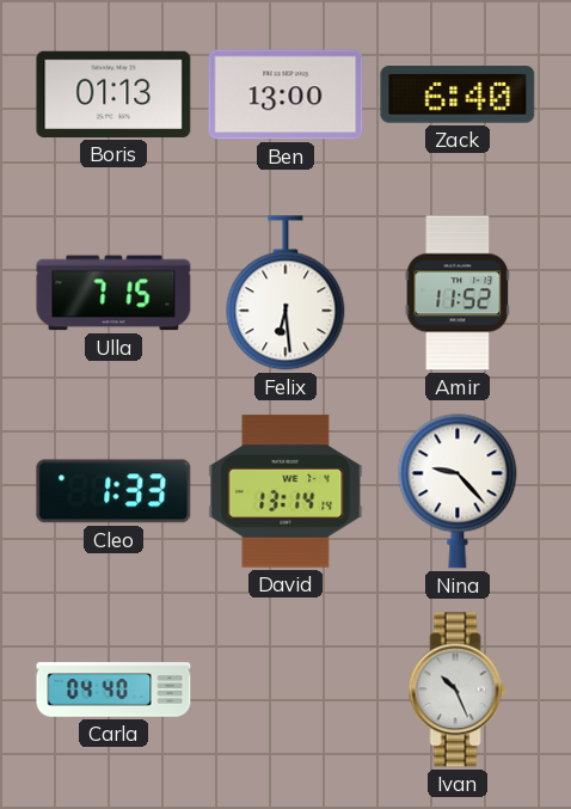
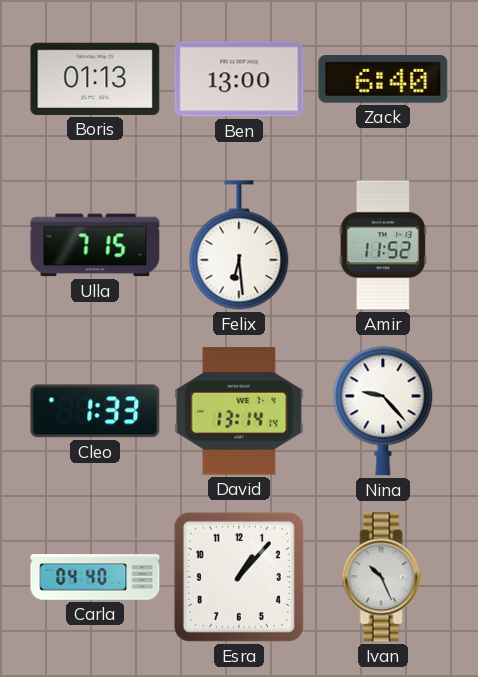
Esra: none -> 1:07 (239, 577)
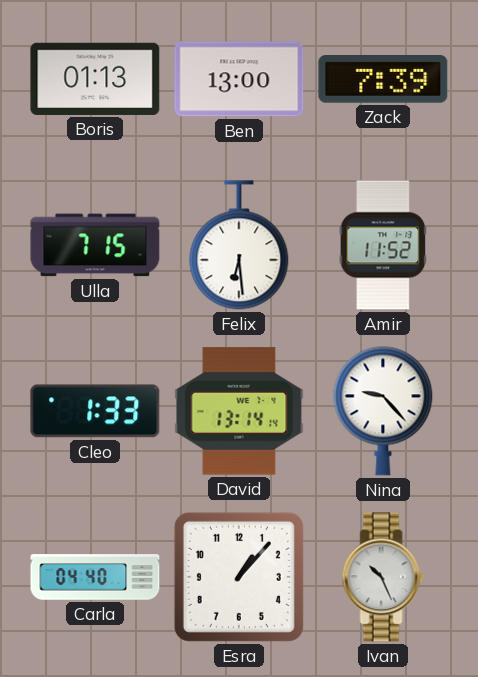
Zack: 6:40 -> 7:39 (383, 79)
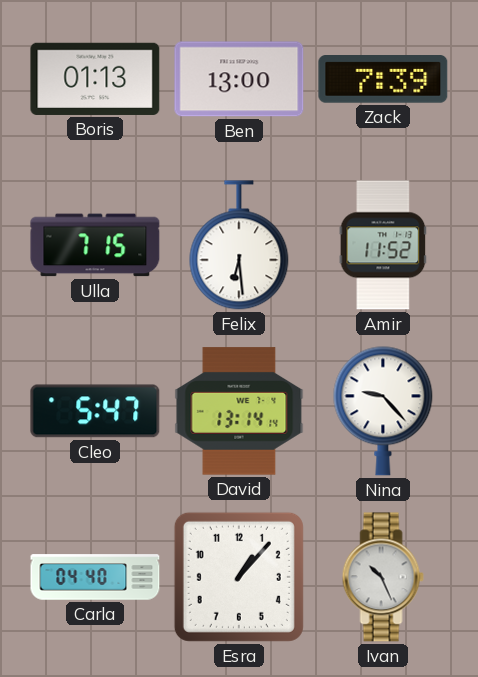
Cleo: 1:33 -> 5:47 (95, 411)
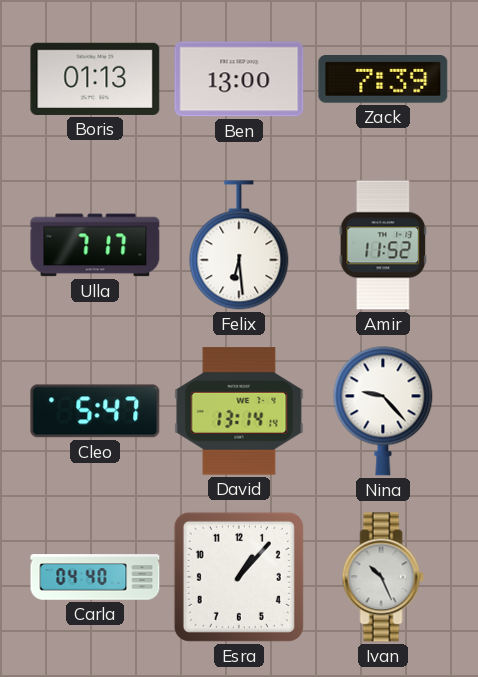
Ulla: 7:15 -> 7:17 (95, 245)
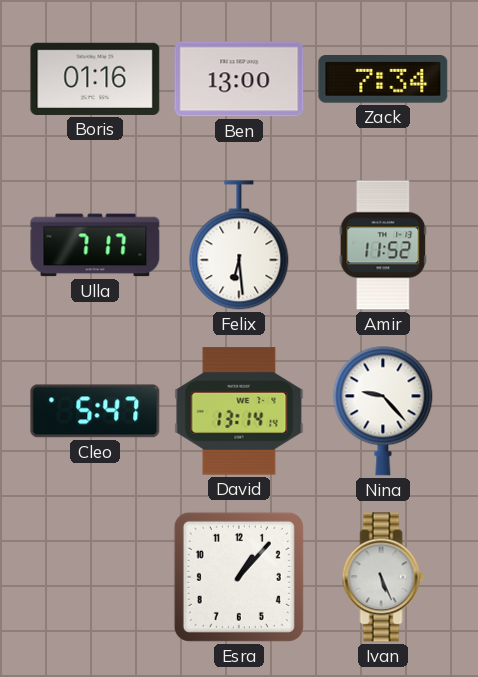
Boris: 01:13 -> 01:16 (95, 79)
Zack: 7:39 -> 7:34 (383, 79)
Carla: 04:40 -> none (95, 577)
Ivan: 10:26 -> 5:26 (383, 577)
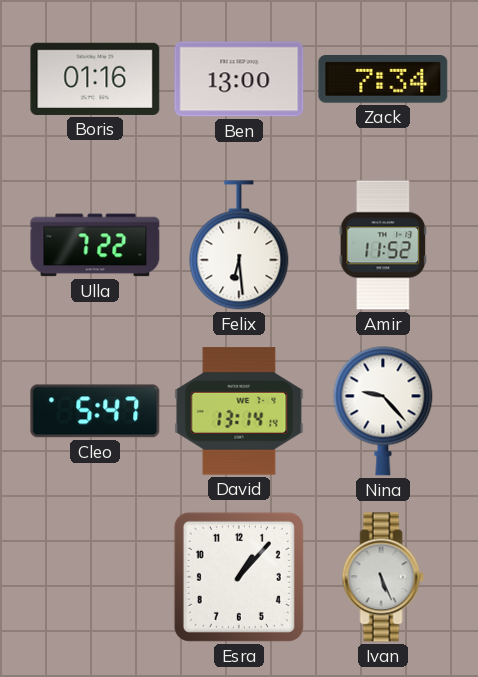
Ulla: 7:17 -> 7:22 (95, 245)
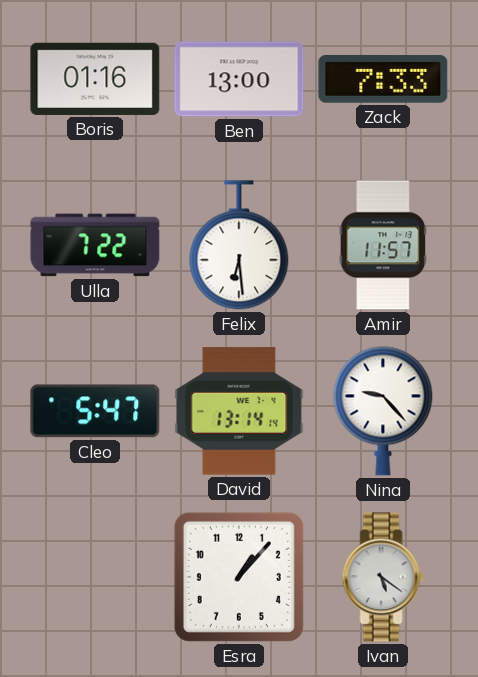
Zack: 7:34 -> 7:33 (383, 79)
Amir: 11:52 -> 11:57 (383, 245)
Ivan: 5:26 -> 5:21 (383, 577)
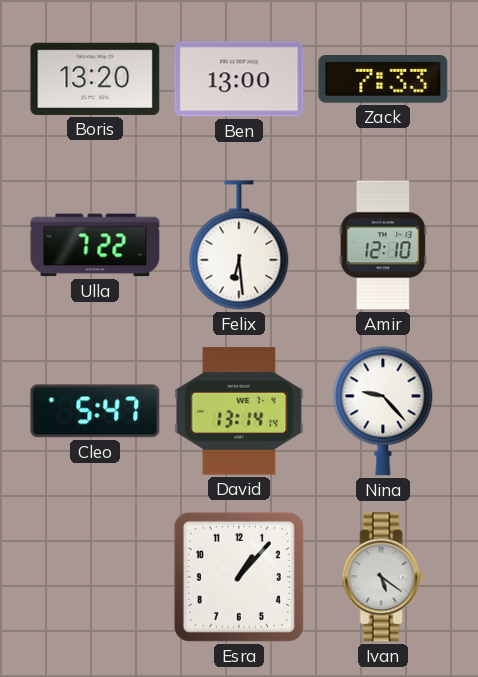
Boris: 01:16 -> 13:20 (95, 79)
Amir: 11:57 -> 12:10 (383, 245)
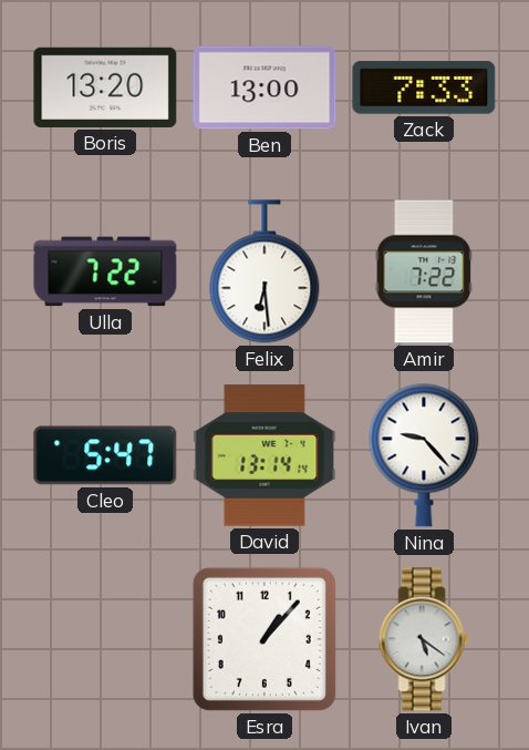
Amir: 12:10 -> 7:22 (424, 271)
